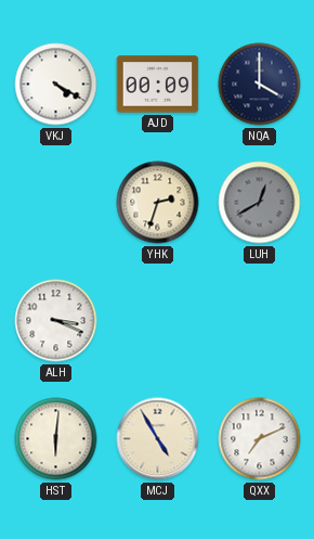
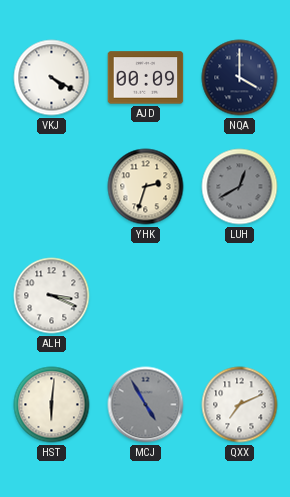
MCJ dial: cream -> grey (146, 405)
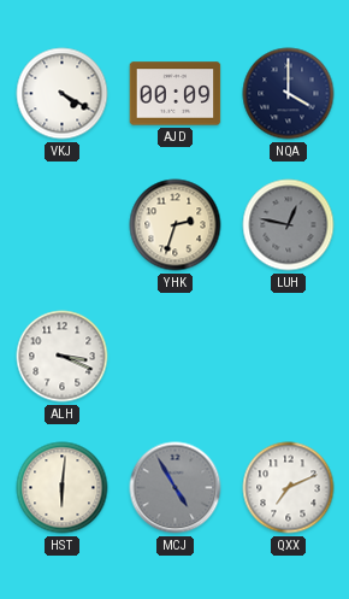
LUH: 12:40 -> 12:47 (289, 225)
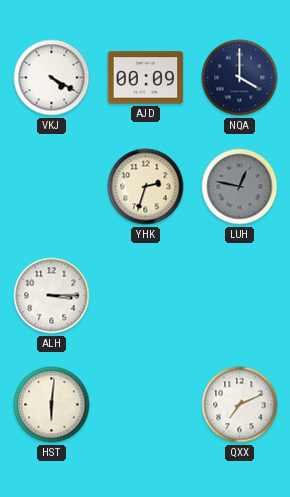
ALH: 3:19 -> 3:15 (52, 296)
MCJ: 4:55 -> none (176, 488)
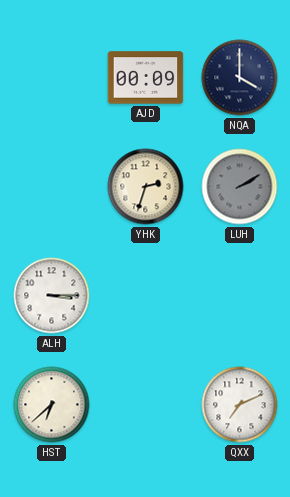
VKJ: 4:20 -> none (52, 78)
LUH: 12:47 -> 2:10 (240, 187)
HST: 6:01 -> 6:38 (52, 405)
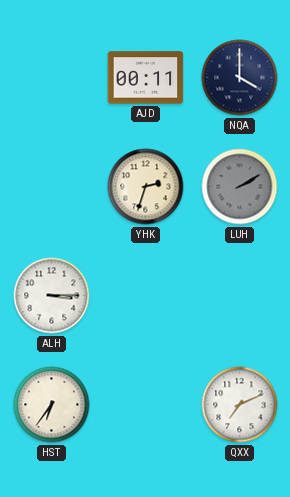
AJD: 00:09 -> 00:11 (146, 78)
HST: 6:38 -> 6:36 (52, 405)
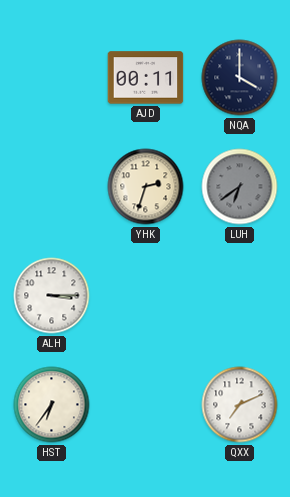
LUH: 2:10 -> 6:39 (240, 187)
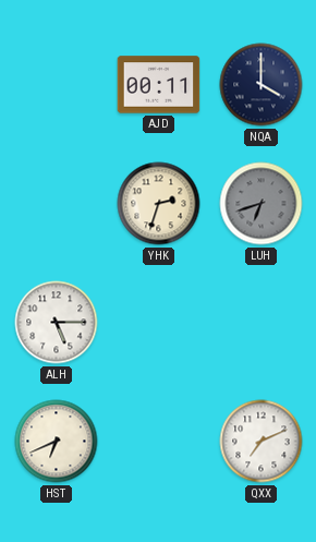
LUH: 6:39 -> 6:42 (262, 204)
ALH: 3:15 -> 5:15 (57, 323)
HST: 6:36 -> 6:41 (57, 442)
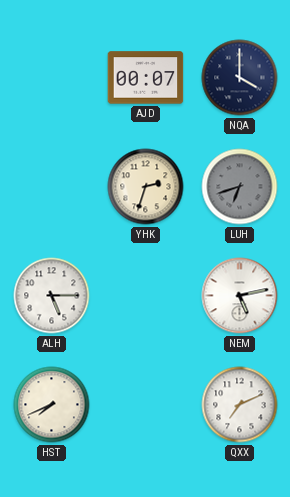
AJD: 00:11 -> 00:07 (146, 78)
NEM: none -> 5:13 (240, 296)
HST: 6:41 -> 7:41 (52, 405)
